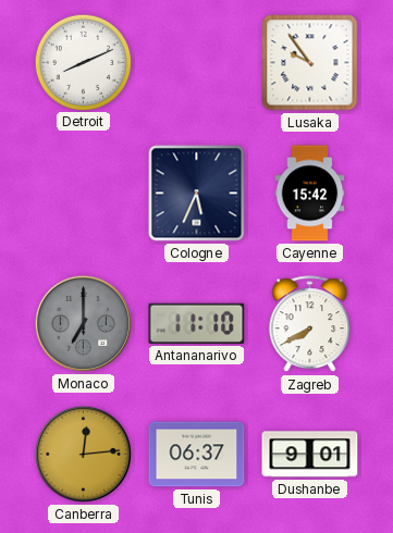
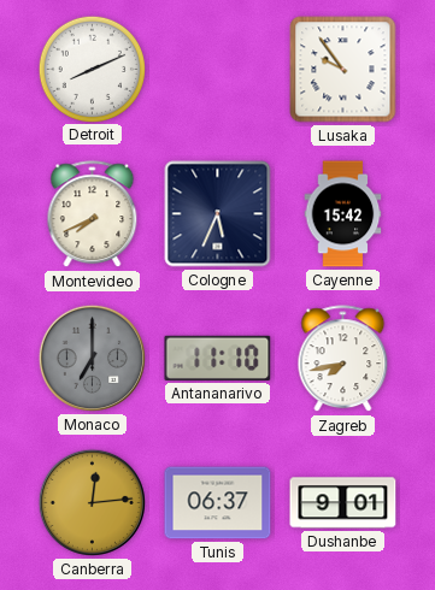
Montevideo: none -> 7:41 (93, 214)
Zagreb: 7:40 -> 7:43 (343, 359)
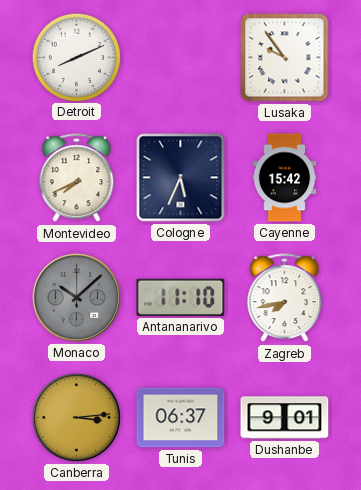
Monaco: 7:00 -> 10:08 (76, 297)
Canberra: 12:14 -> 3:14 (76, 417)
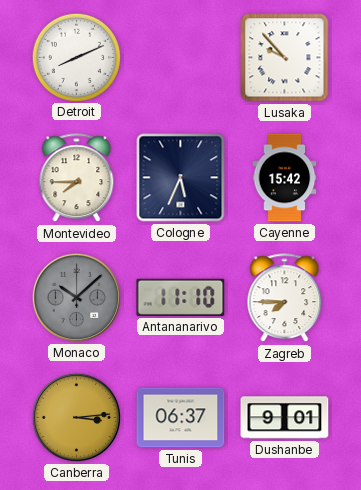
Lusaka: 9:54 -> 9:53 (285, 58)
Montevideo: 7:41 -> 7:45 (77, 178)
Zagreb: 7:43 -> 7:45 (285, 298)
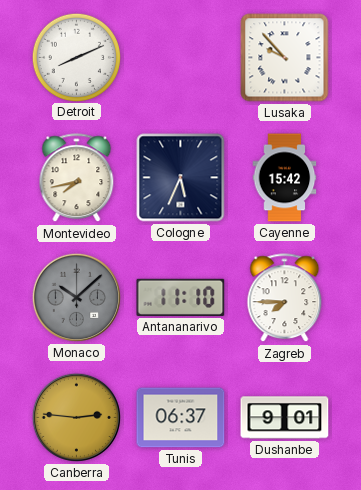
Montevideo: 7:45 -> 7:43 (77, 178)
Canberra: 3:14 -> 2:46 (76, 417)
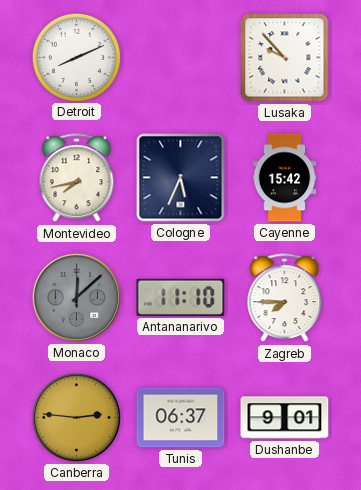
Monaco: 10:08 -> 12:08 (76, 297)
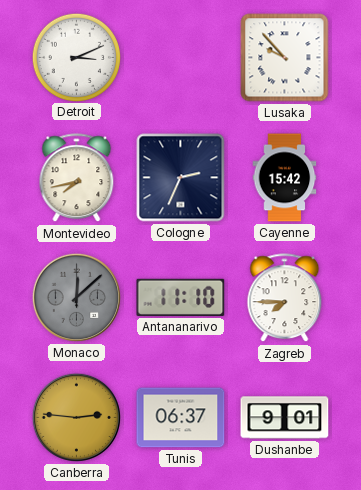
Detroit: 8:11 -> 3:11 (76, 57)
Cologne: 5:34 -> 2:34 (181, 178)
